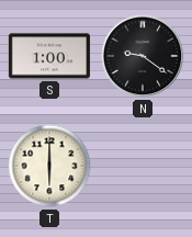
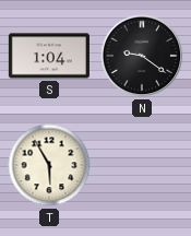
S: 1:00 -> 1:04 (49, 56)
T: 6:00 -> 5:55 (49, 165)
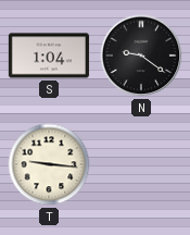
T: 5:55 -> 9:16 (49, 164)
